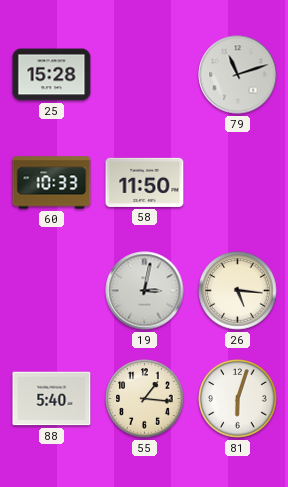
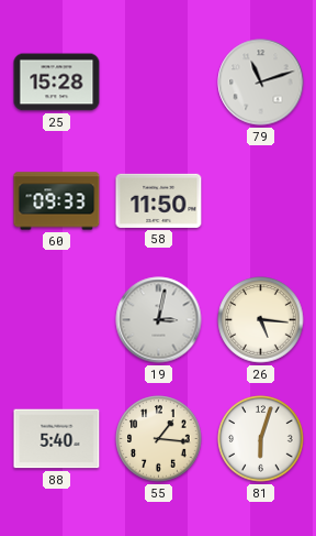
60: 10:33 -> 09:33 (57, 201)
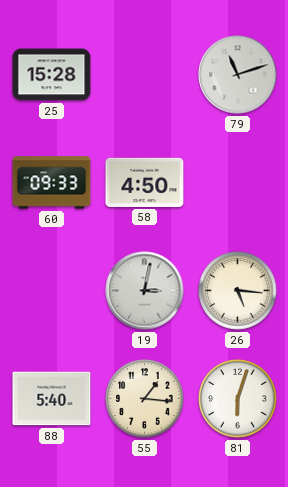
58: 11:50 -> 4:50 (145, 182)
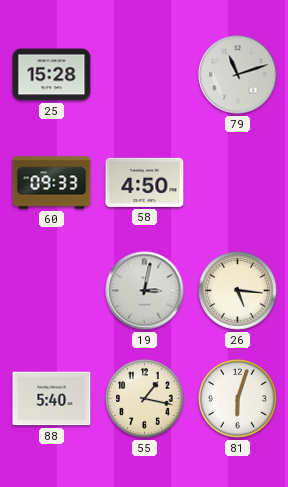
55: 1:16 -> 1:17 (145, 399)
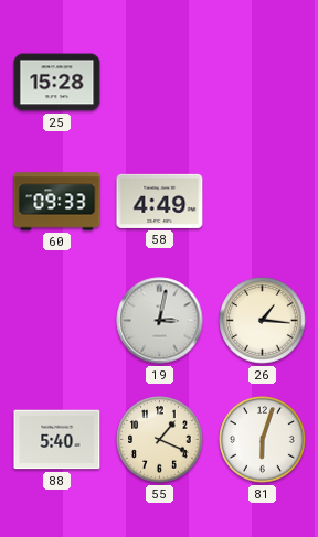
79: 11:12 -> none (238, 75)
58: 4:50 -> 4:49 (160, 201)
26: 5:16 -> 1:16 (263, 321)
55: 1:17 -> 1:19 (160, 440)
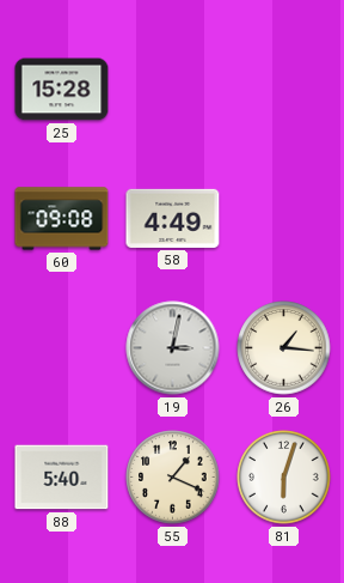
60: 09:33 -> 09:08 (62, 219)
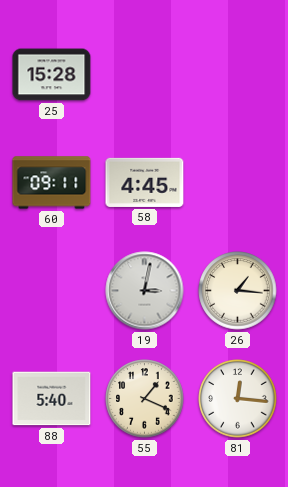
60: 09:08 -> 09:11 (52, 183)
58: 4:49 -> 4:45 (145, 182)
81: 6:03 -> 12:16 (238, 399)
